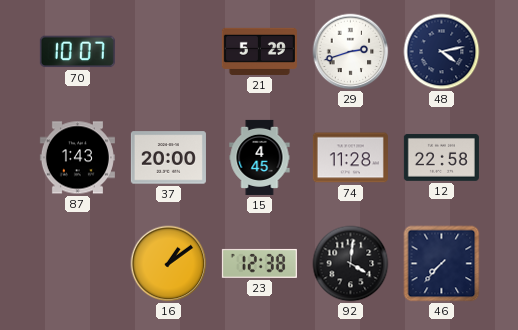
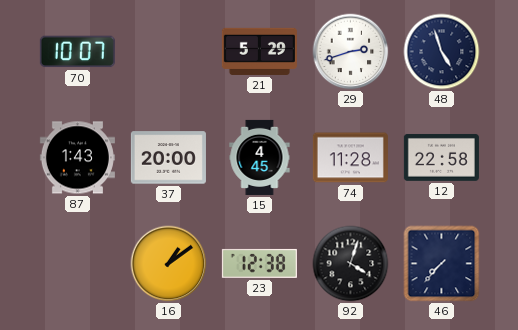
48: 4:13 -> 4:57 (442, 52)
92: 4:01 -> 4:03 (351, 264)
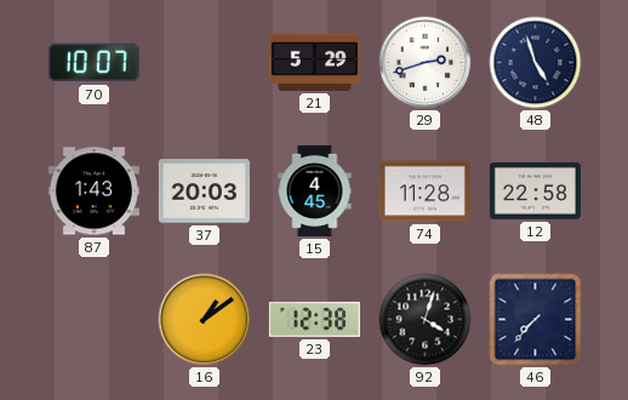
37: 20:00 -> 20:03 (204, 192)
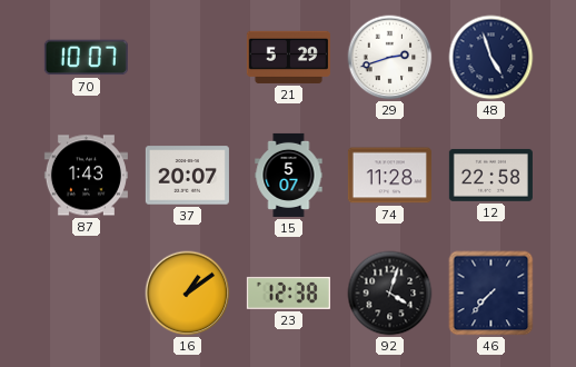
37: 20:03 -> 20:07 (187, 176)
15: 4:45 -> 5:07 (289, 175)
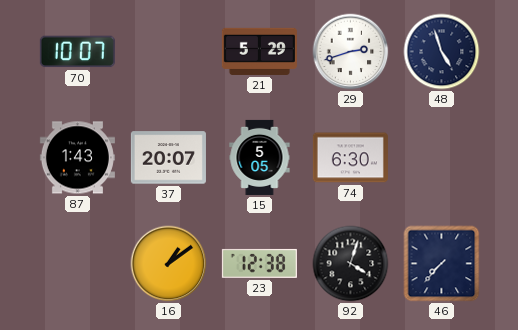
15: 5:07 -> 5:05 (260, 157)
74: 11:28 -> 6:30 (350, 158)
12: 22:58 -> none (490, 175)
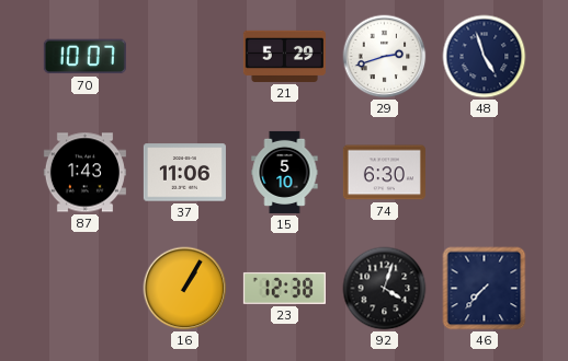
37: 20:07 -> 11:06 (184, 173)
15: 5:05 -> 5:10 (285, 172)
16: 1:09 -> 1:05 (185, 289)
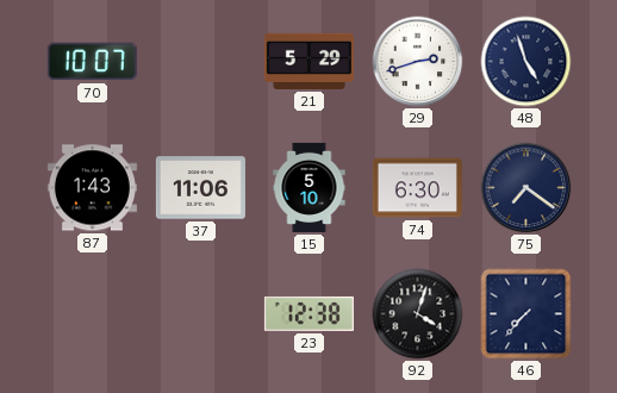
75: none -> 7:21 (526, 188)
16: 1:05 -> none (185, 289)
